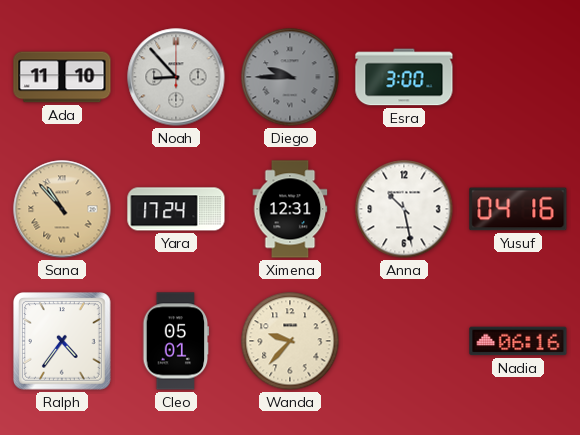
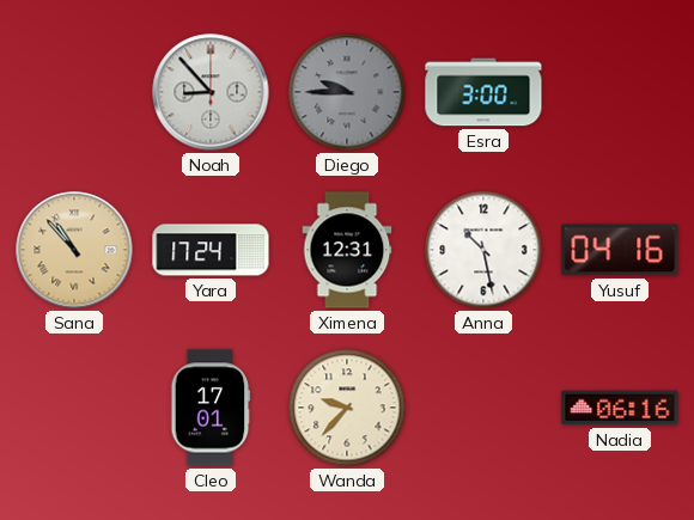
Ada: 11:10 -> none (62, 77)
Ralph: 4:36 -> none (63, 342)
Cleo: 05:01 -> 17:01 (211, 408)
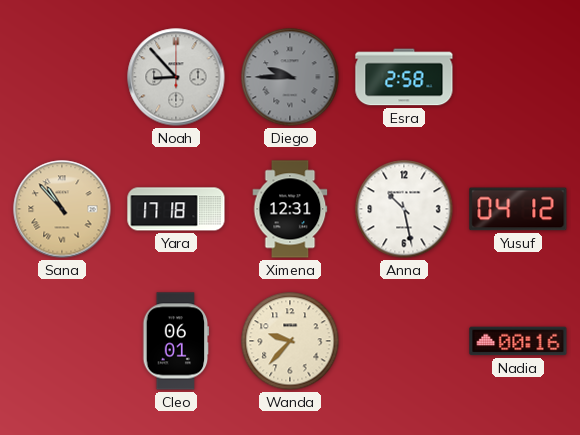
Esra: 3:00 -> 2:58 (404, 77)
Yara: 17:24 -> 17:18 (176, 209)
Yusuf: 04:16 -> 04:12 (518, 209)
Cleo: 17:01 -> 06:01 (176, 341)
Nadia: 06:16 -> 00:16 (518, 341)
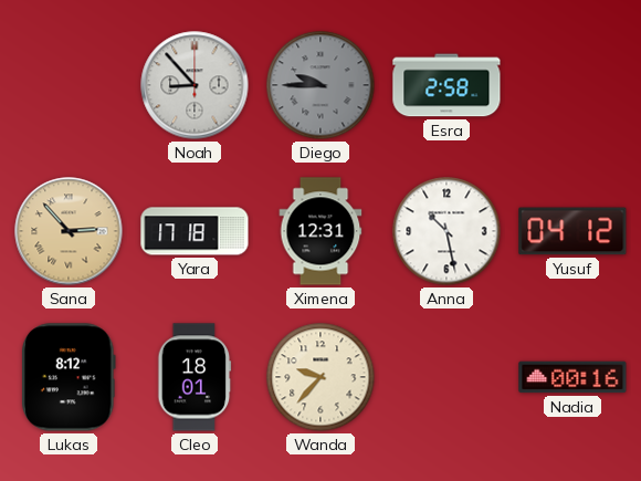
Sana: 10:53 -> 2:53 (69, 231)
Lukas: none -> 8:12 (69, 377)
Cleo: 06:01 -> 18:01 (195, 377)
